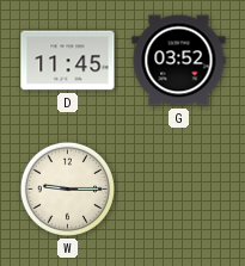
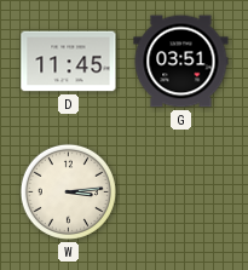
G: 03:52 -> 03:51 (181, 62)
W: 9:15 -> 3:14 (68, 191)
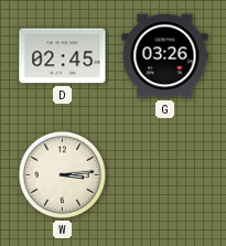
D: 11:45 -> 02:45 (63, 56)
G: 03:51 -> 03:26 (165, 56)
